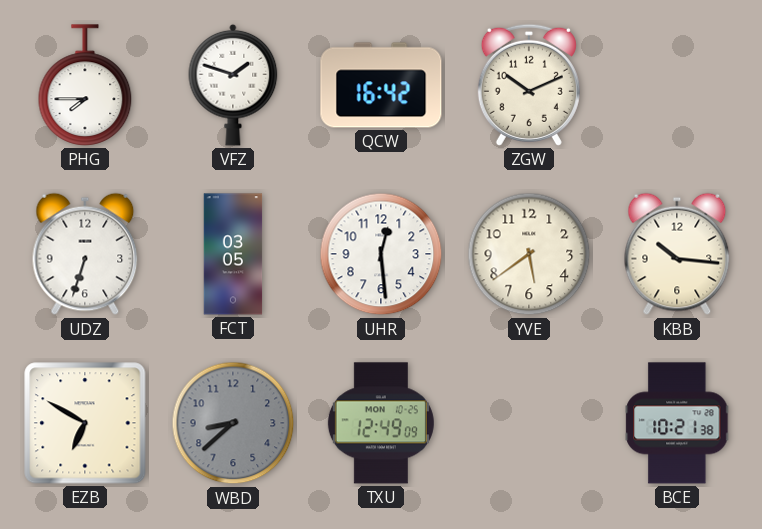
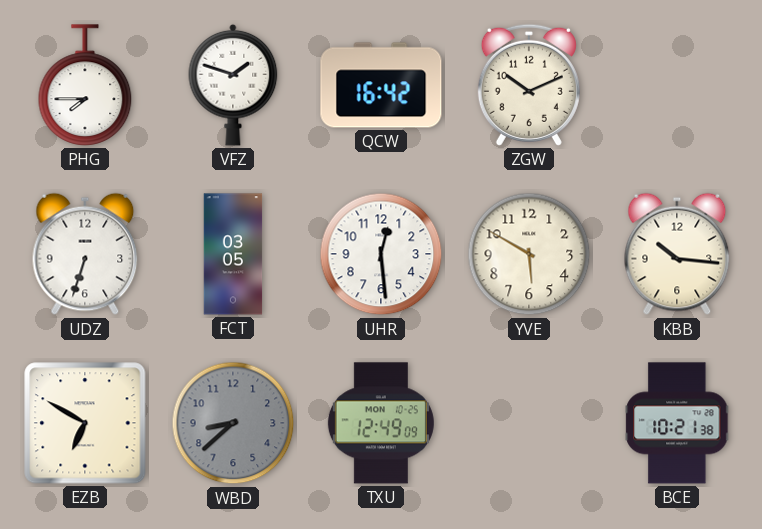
YVE: 5:39 -> 5:50 (529, 254)
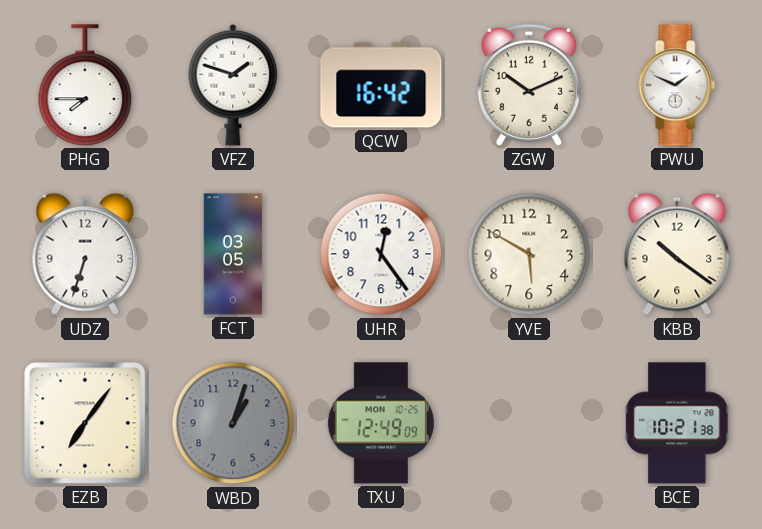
PWU: none -> 1:49 (677, 85)
UHR: 12:29 -> 12:24 (381, 254)
KBB: 10:16 -> 10:21 (677, 254)
EZB: 6:50 -> 7:06 (85, 423)
WBD: 8:38 -> 1:03 (233, 423)
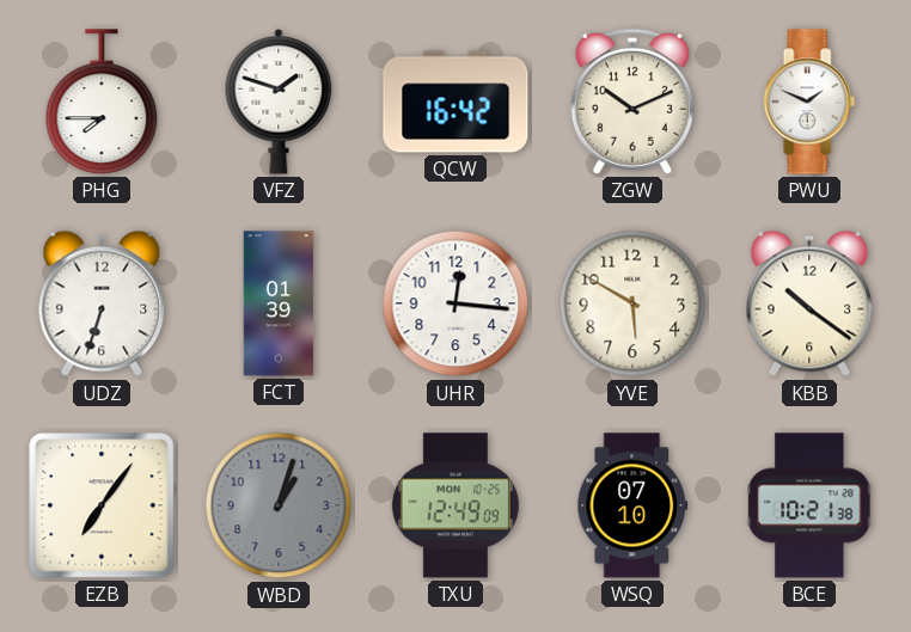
FCT: 03:05 -> 01:39 (279, 303)
UHR: 12:24 -> 12:16 (455, 303)
WSQ: none -> 07:10 (632, 505)
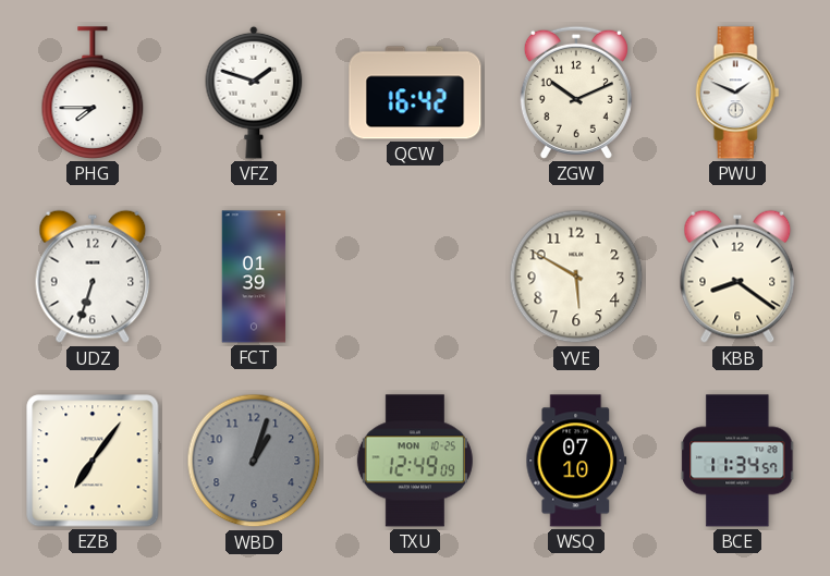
UHR: 12:16 -> none (455, 303)
KBB: 10:21 -> 8:21 (737, 277)
BCE: 10:21 -> 11:34 (737, 461)
